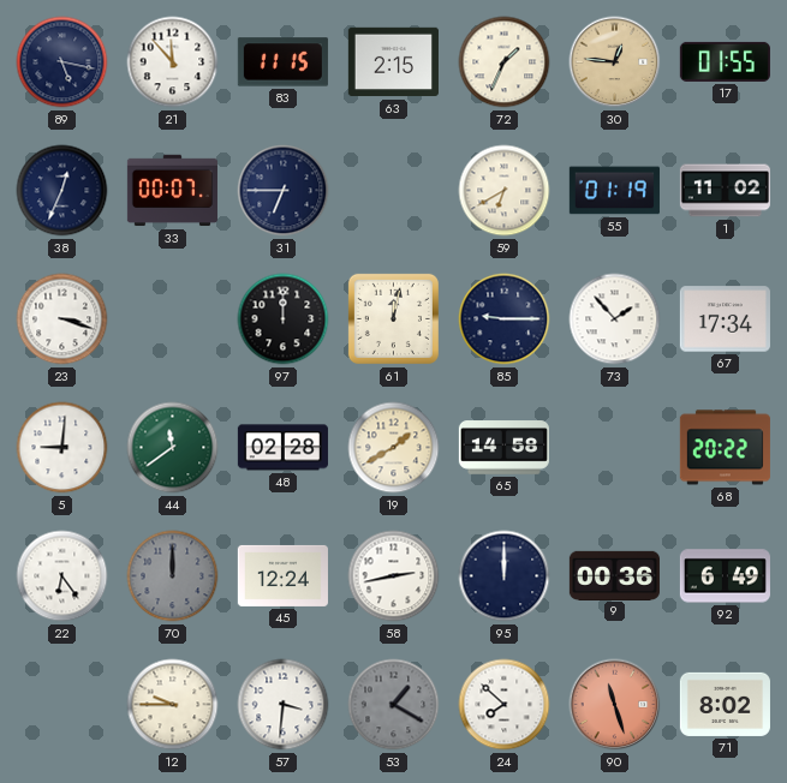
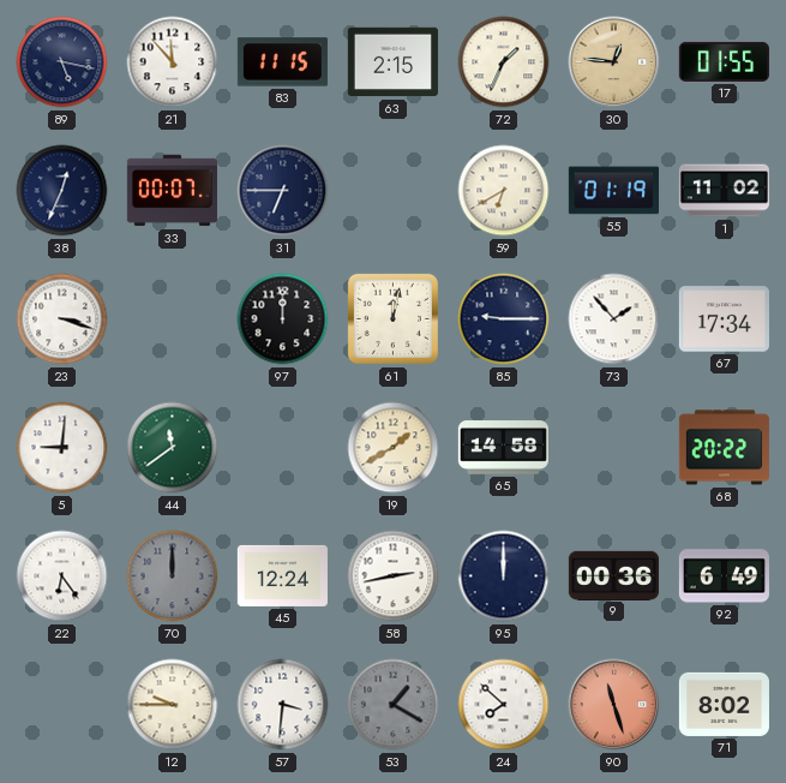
48: 02:28 -> none (282, 448)
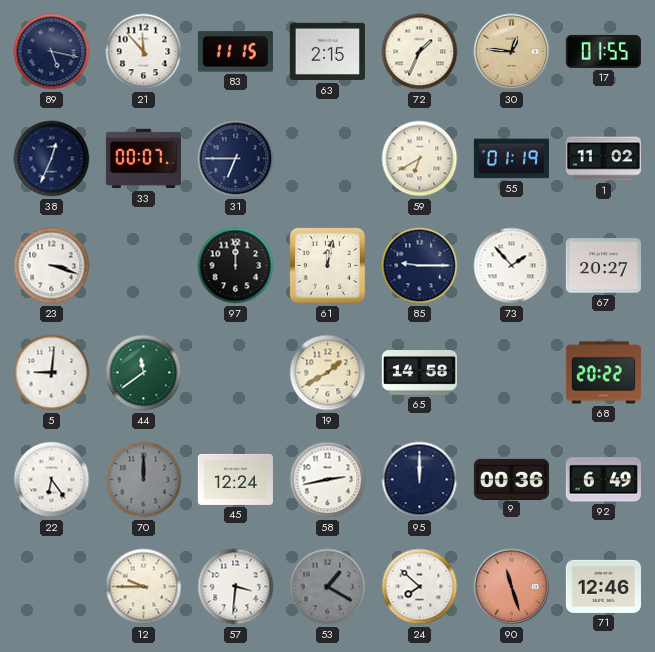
67: 17:34 -> 20:27 (603, 266)
71: 8:02 -> 12:46 (603, 586)
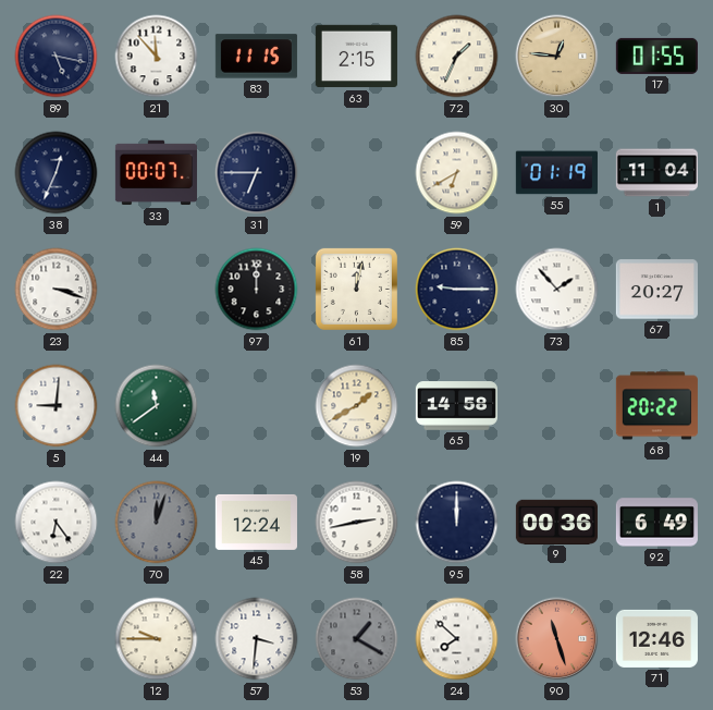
1: 11:02 -> 11:04 (656, 173)
70: 12:00 -> 12:03 (157, 523)
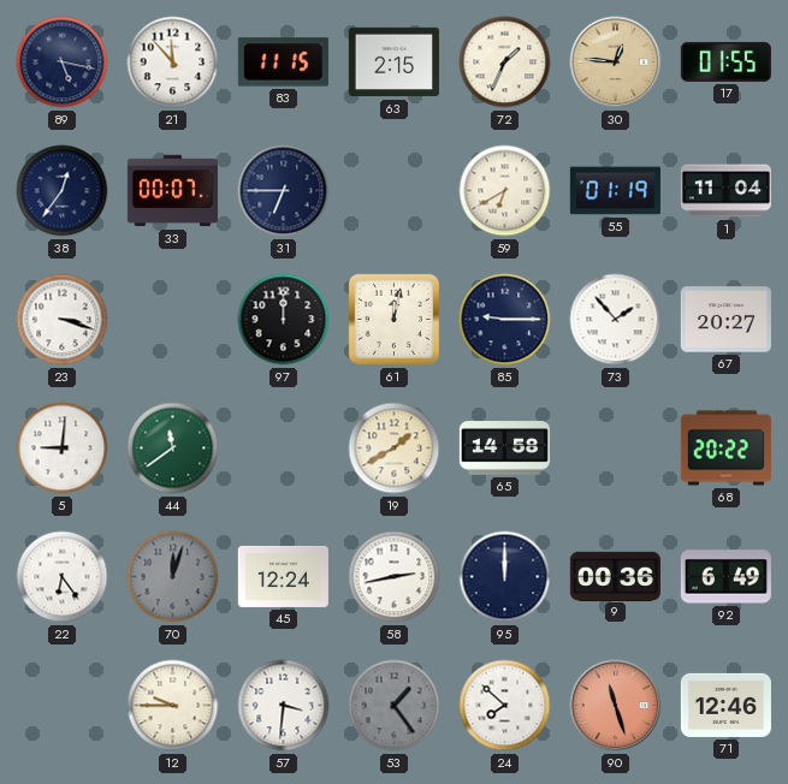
38: 12:34 -> 12:36 (63, 191)
53: 1:20 -> 1:24 (395, 706)
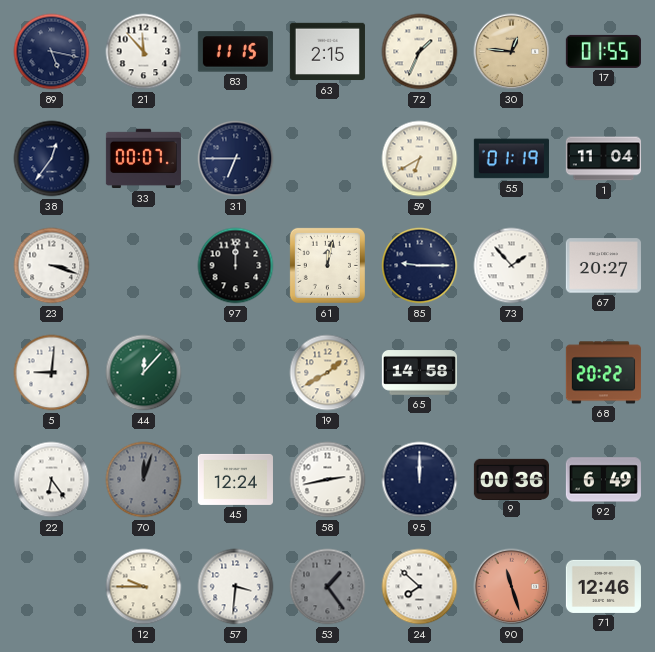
44: 11:39 -> 12:07 (144, 373)
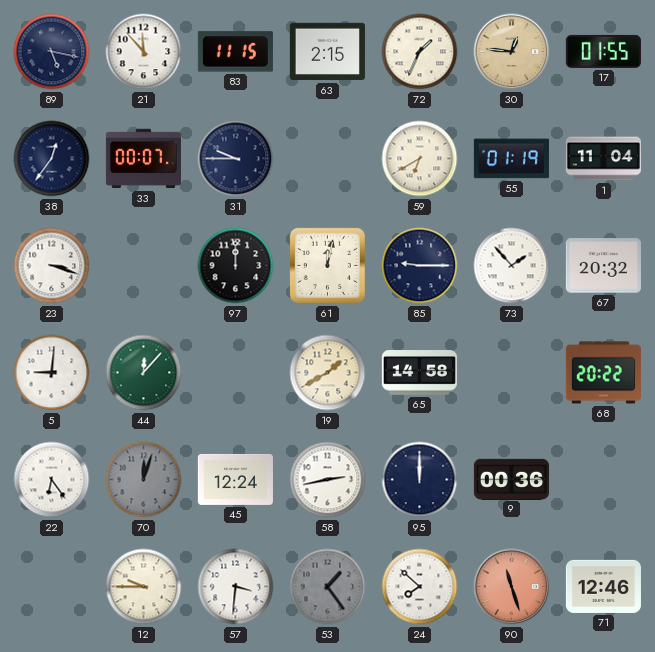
31: 6:45 -> 9:45 (236, 159)
67: 20:27 -> 20:32 (603, 266)
92: 6:49 -> none (603, 480)
